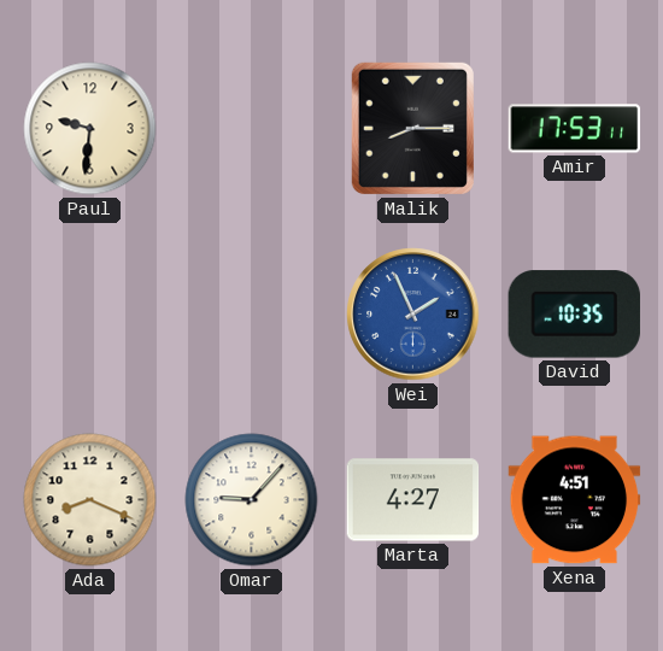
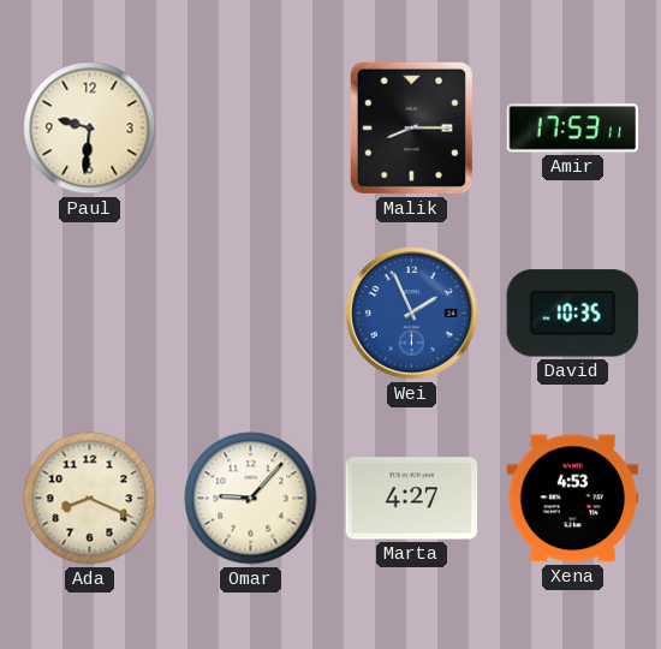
Xena: 4:51 -> 4:53 (573, 499)
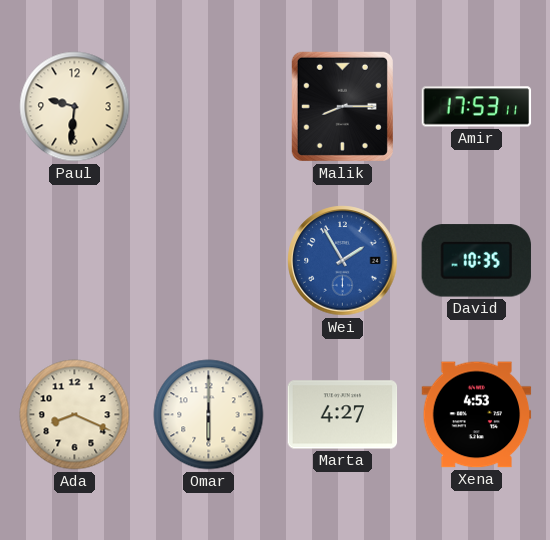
Wei: 1:56 -> 1:55 (343, 261)
Omar: 9:07 -> 6:00 (209, 415)
